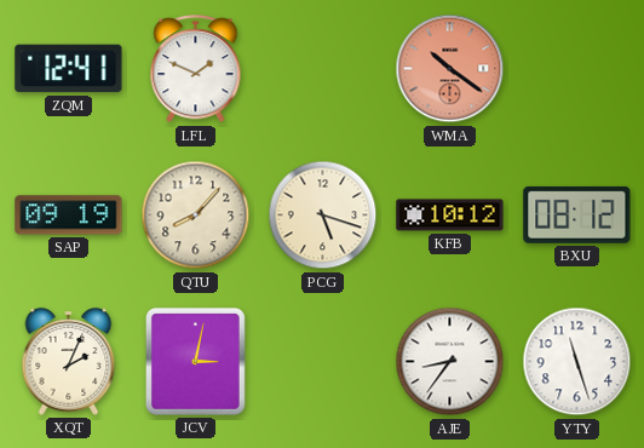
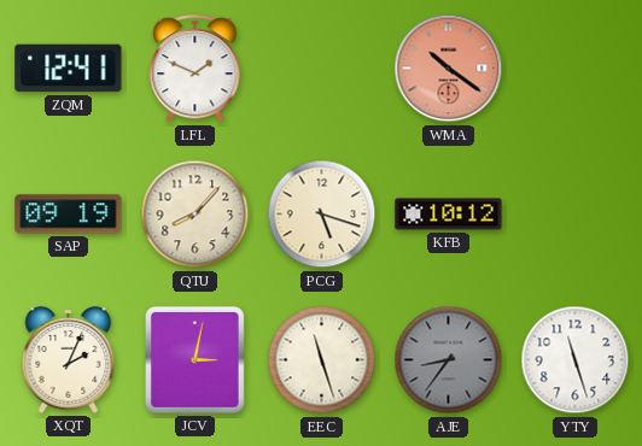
BXU: 08:12 -> none (577, 214)
EEC: none -> 11:27 (322, 360)
AJE dial: white -> grey (449, 360)
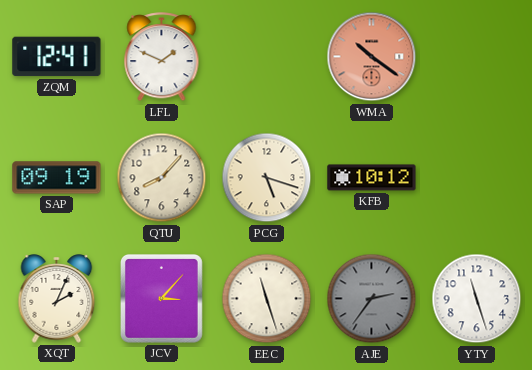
JCV: 3:02 -> 3:07 (161, 299)
AJE: 8:36 -> 2:36 (372, 299)
